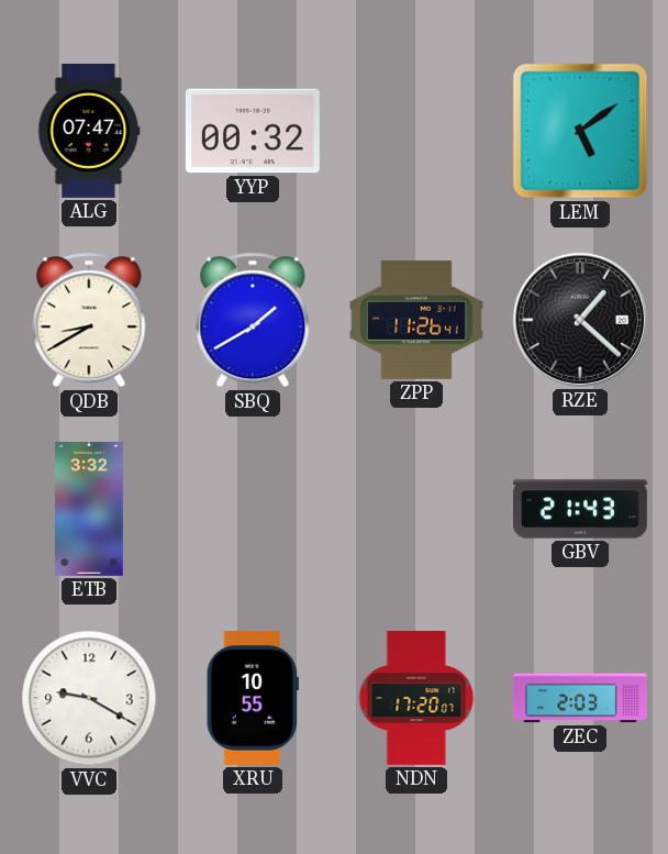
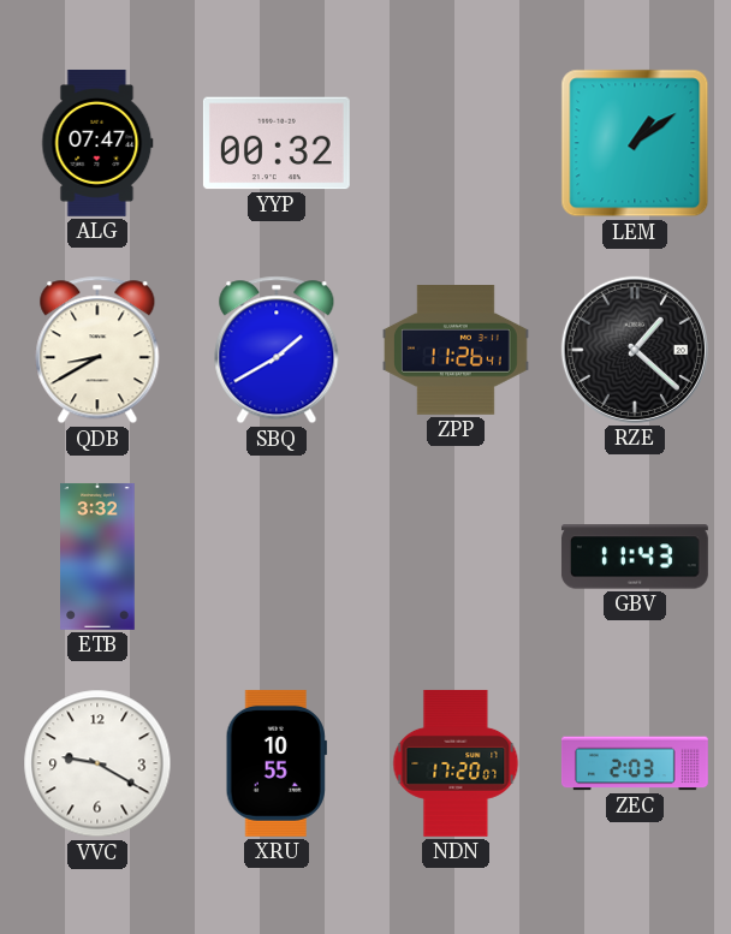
LEM: 5:09 -> 1:09 (635, 143)
GBV: 21:43 -> 11:43 (635, 557)
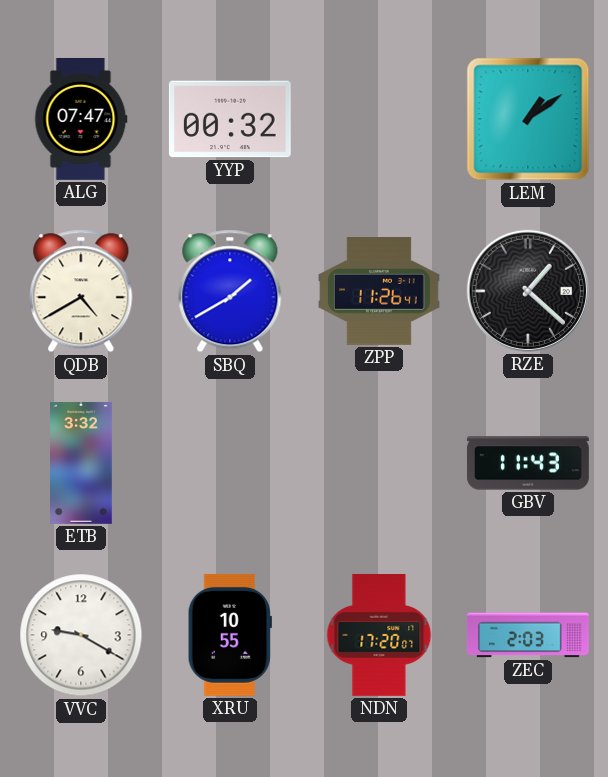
QDB: 8:40 -> 4:40 (81, 291)
